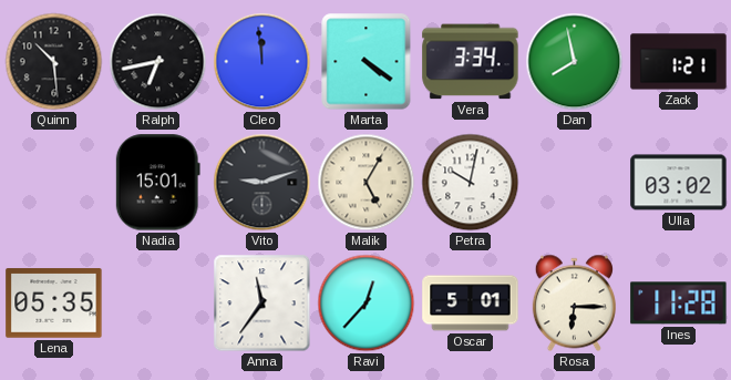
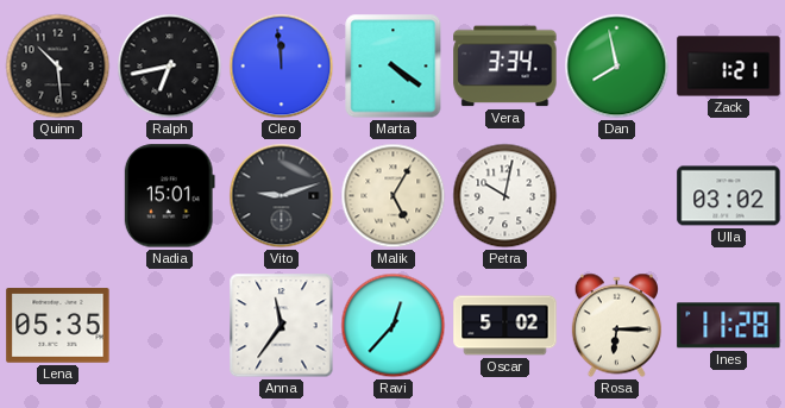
Oscar: 5:01 -> 5:02 (505, 326)
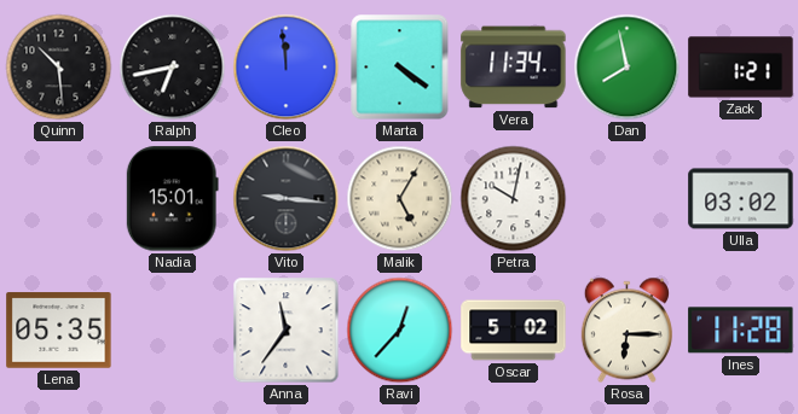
Vera: 3:34 -> 11:34 (514, 68)
Vito: 9:12 -> 9:16 (287, 199)
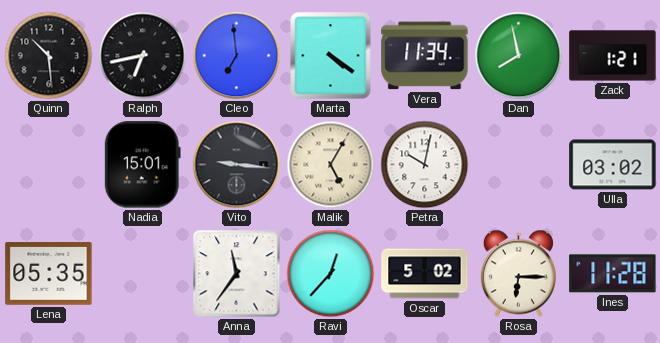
Cleo: 11:59 -> 6:59 (237, 56)
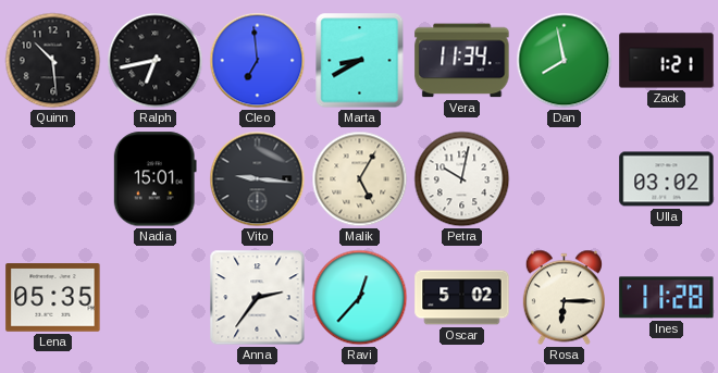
Marta: 4:21 -> 8:40 (360, 61)
Anna: 11:36 -> 2:36 (258, 298)
